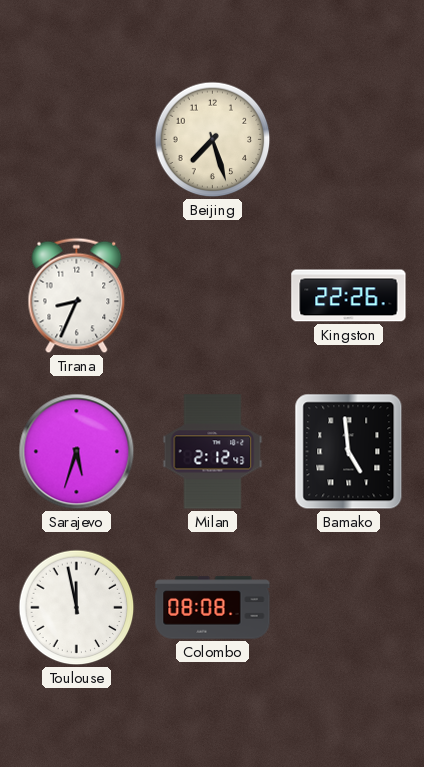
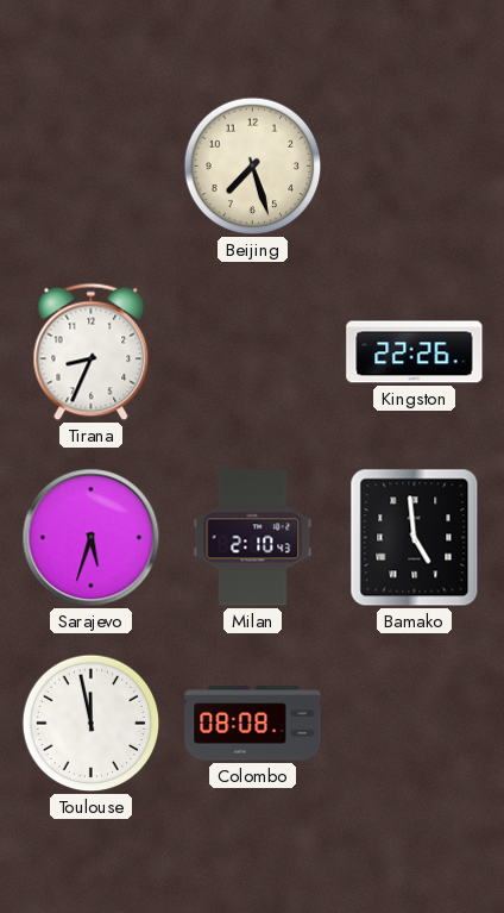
Milan: 2:12 -> 2:10 (253, 538)
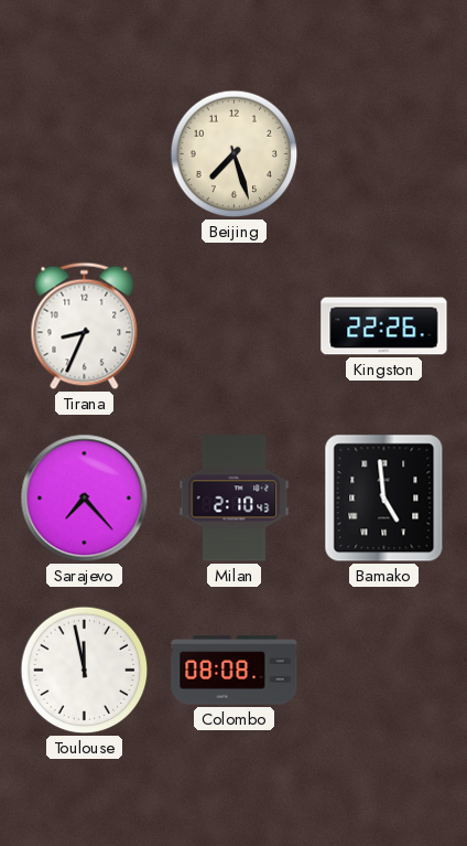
Sarajevo: 5:33 -> 7:23 (85, 499)
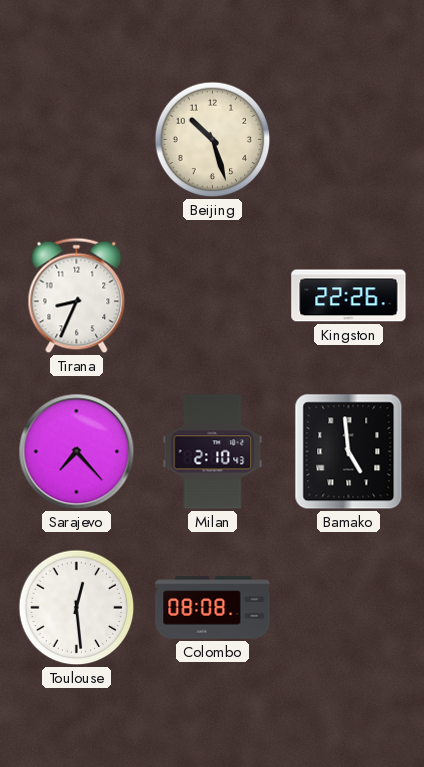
Beijing: 7:27 -> 10:27 (213, 140)
Toulouse: 11:58 -> 12:29 (77, 608)
